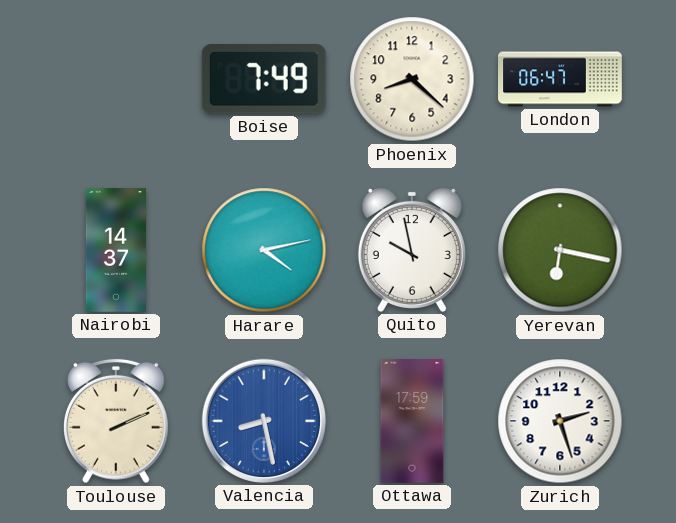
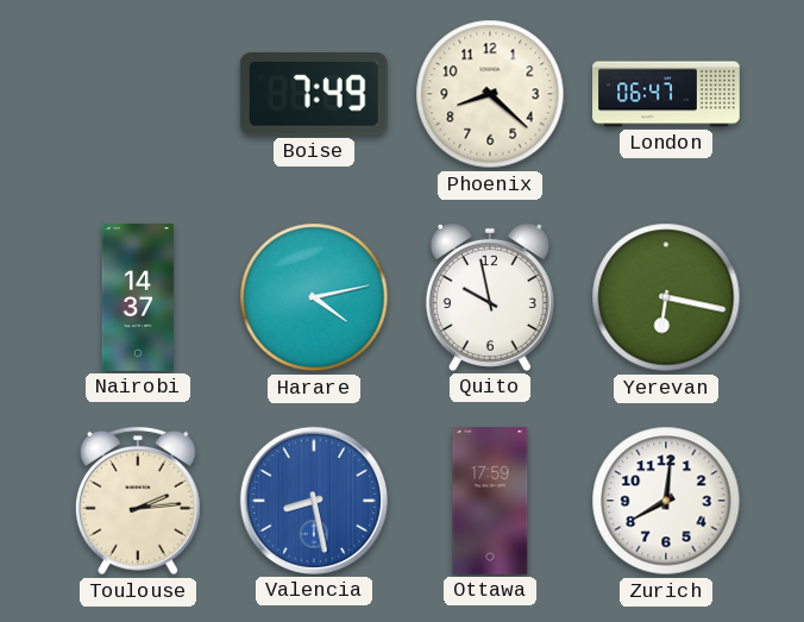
Toulouse: 2:11 -> 2:14 (138, 501)
Zurich: 2:27 -> 8:01 (666, 501)
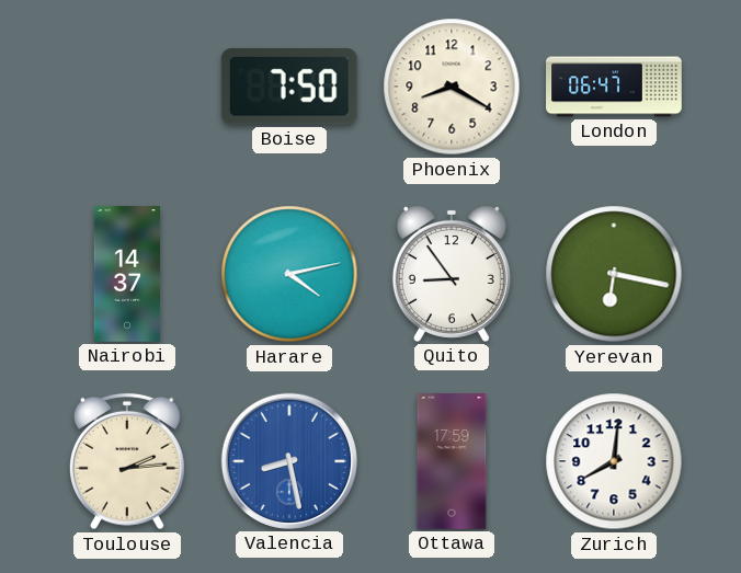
Boise: 7:49 -> 7:50 (289, 88)
Phoenix: 8:22 -> 8:20 (452, 87)
Quito: 9:58 -> 8:54 (452, 274)
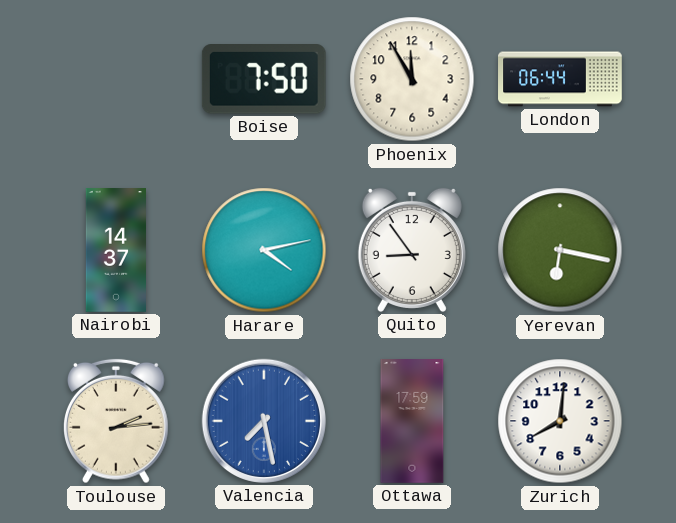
Phoenix: 8:20 -> 11:55 (412, 79)
London: 06:47 -> 06:44 (560, 79)
Valencia: 8:28 -> 7:28 (264, 421)
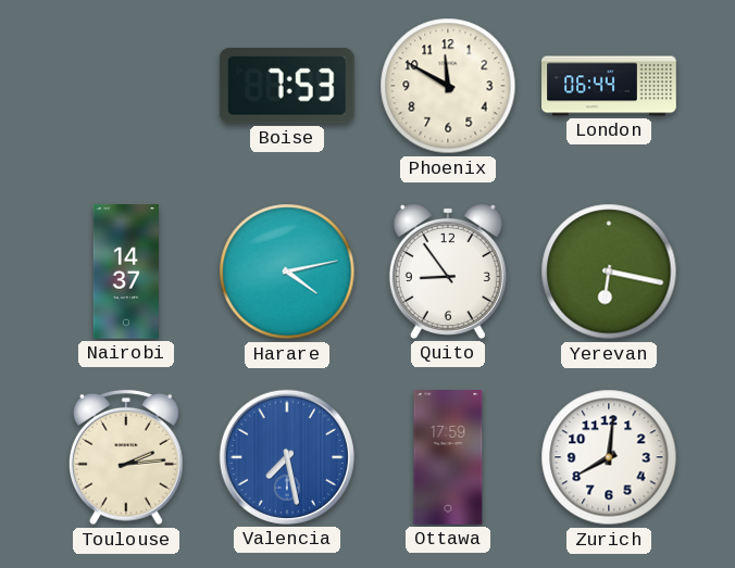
Boise: 7:50 -> 7:53 (287, 87)
Phoenix: 11:55 -> 11:50 (448, 86)
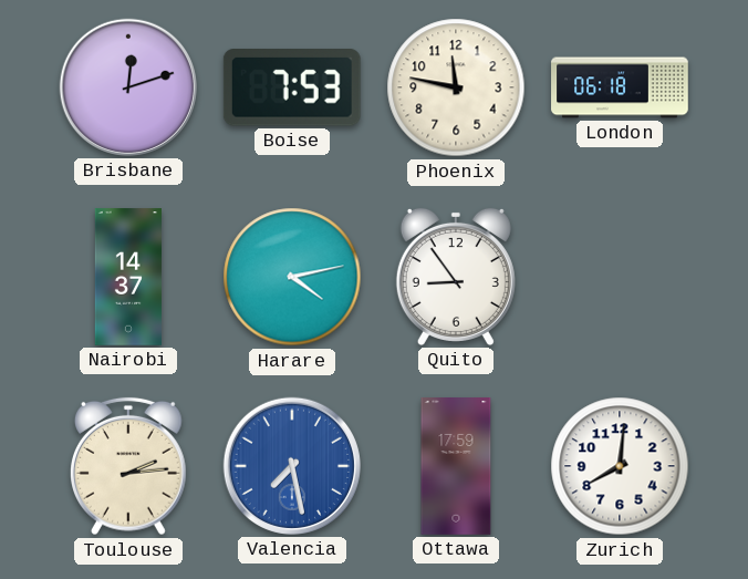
Brisbane: none -> 12:12 (128, 87)
Phoenix: 11:50 -> 11:47 (456, 87)
London: 06:44 -> 06:18 (620, 87)
Yerevan: 6:17 -> none (609, 272)
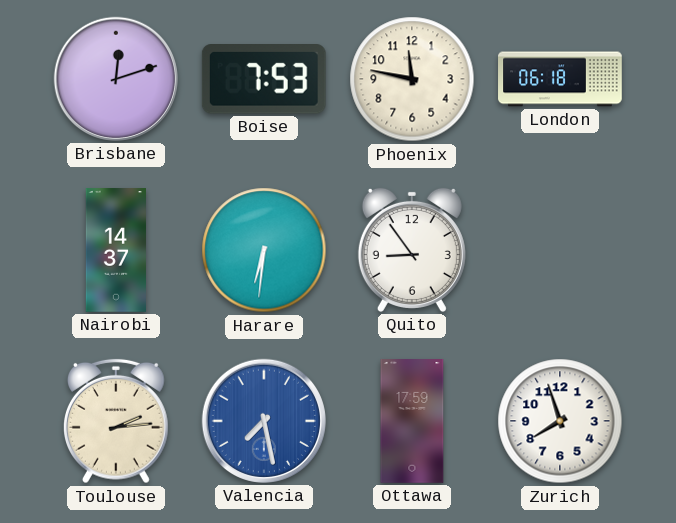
Harare: 4:13 -> 6:31 (264, 250)
Zurich: 8:01 -> 7:57 (560, 421)
